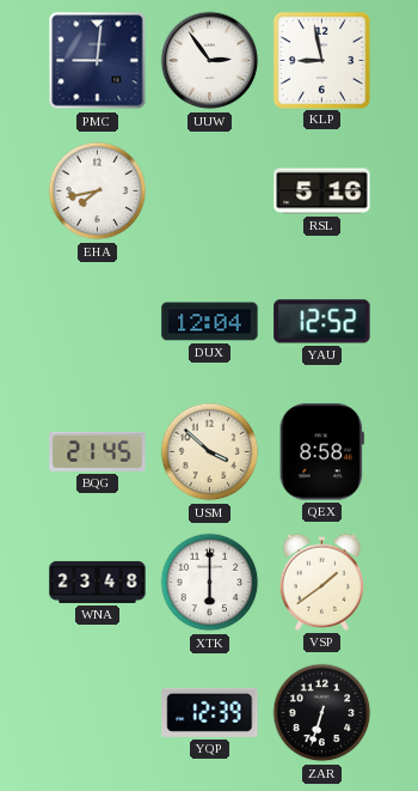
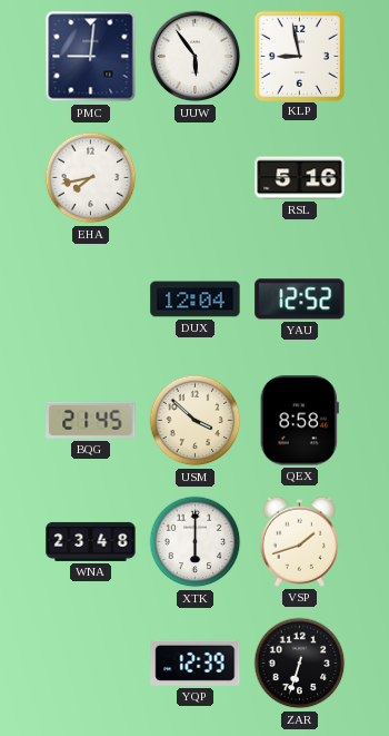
UUW: 2:54 -> 5:54 (196, 57)
VSP: 1:39 -> 1:42 (300, 541)
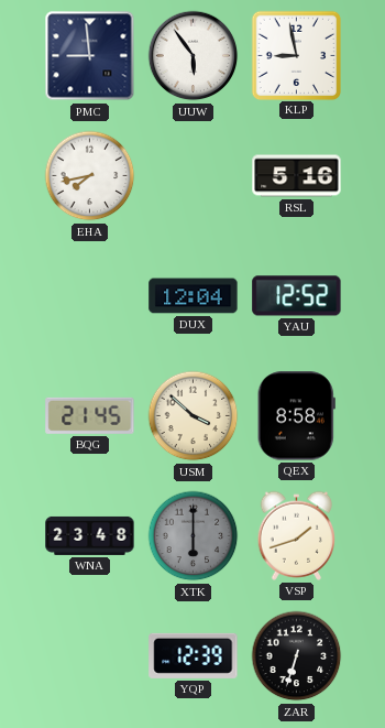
PMC: 9:01 -> 8:59 (90, 56)
XTK dial: white -> grey (194, 536)
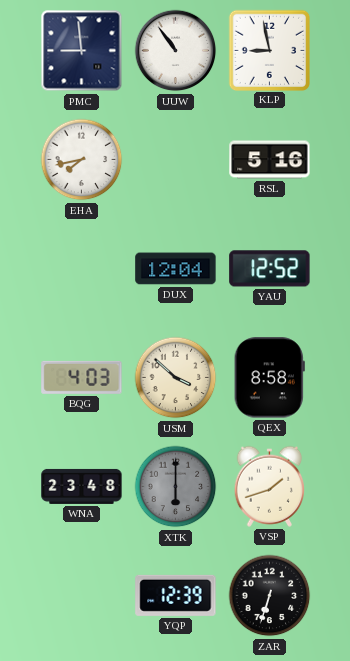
UUW: 5:54 -> 10:54 (176, 51)
BQG: 21:45 -> 4:03 (82, 377)
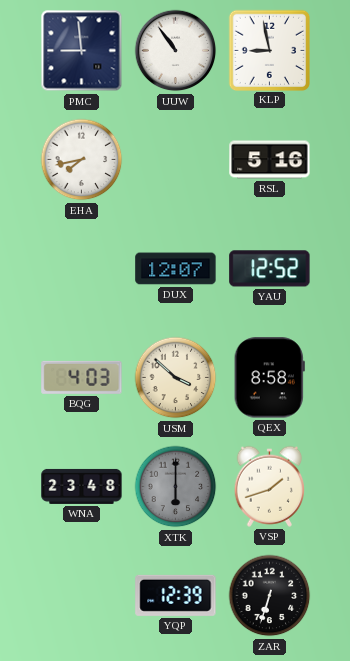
DUX: 12:04 -> 12:07 (176, 269)
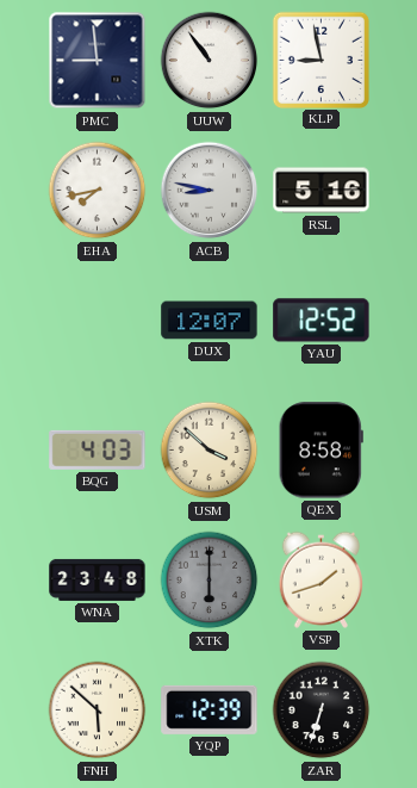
ACB: none -> 8:47 (210, 191)
FNH: none -> 5:52 (98, 711)
